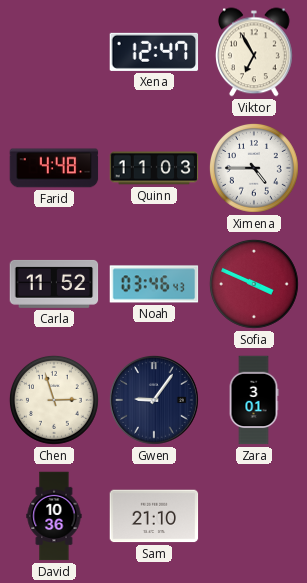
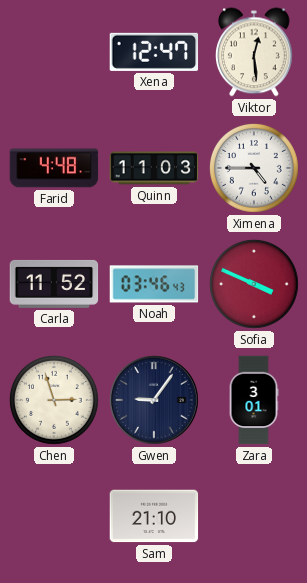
Viktor: 6:55 -> 12:29 (255, 52)
David: 10:36 -> none (54, 516)
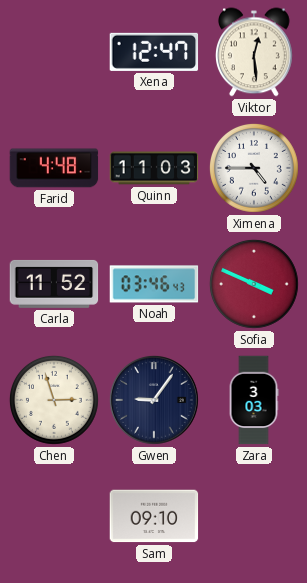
Zara: 3:01 -> 3:03 (254, 400)
Sam: 21:10 -> 09:10 (154, 516)
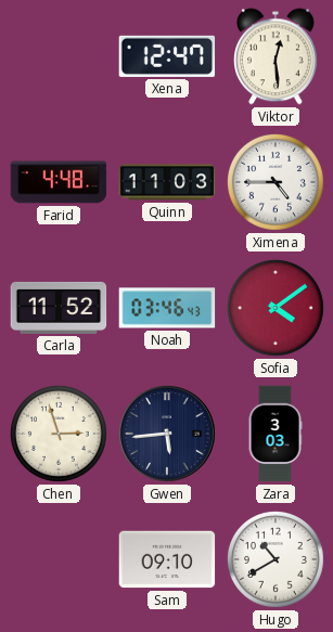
Sofia: 3:49 -> 4:09 (276, 308)
Gwen: 9:06 -> 5:44 (167, 434)
Hugo: none -> 10:40 (276, 559)
